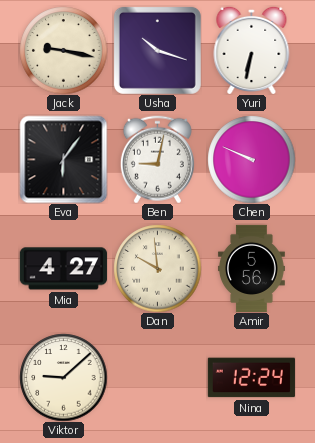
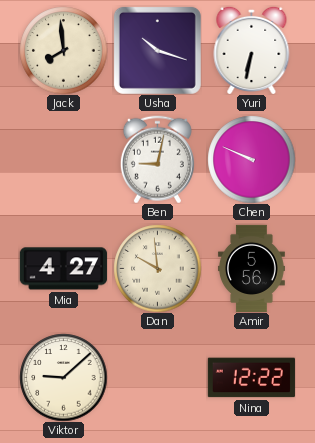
Jack: 9:17 -> 7:59 (63, 50)
Eva: 6:06 -> none (63, 159)
Nina: 12:24 -> 12:22 (251, 378)
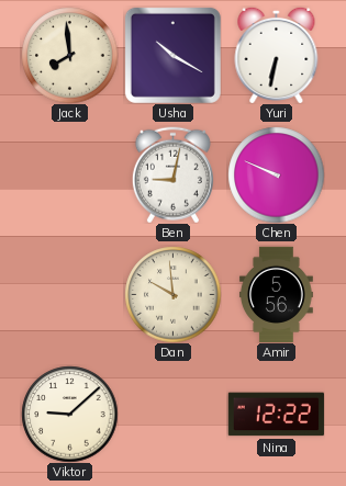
Usha: 10:18 -> 10:20 (172, 55)
Mia: 4:27 -> none (63, 269)
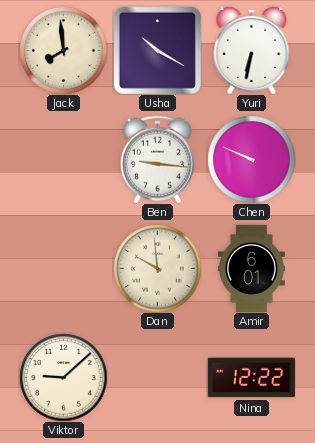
Ben: 9:02 -> 9:16 (157, 159)
Amir: 5:56 -> 6:01 (251, 268)
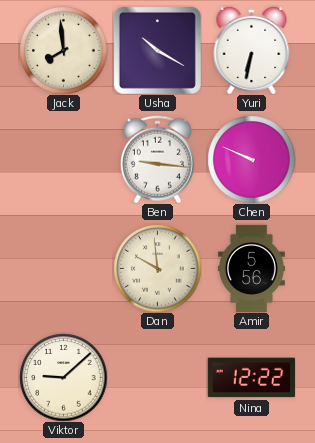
Amir: 6:01 -> 5:56 (251, 268)
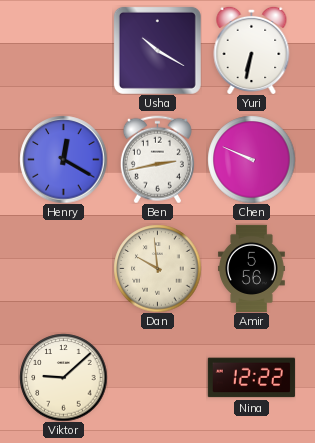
Jack: 7:59 -> none (63, 50)
Henry: none -> 12:20 (63, 159)
Ben: 9:16 -> 2:43 (157, 159)
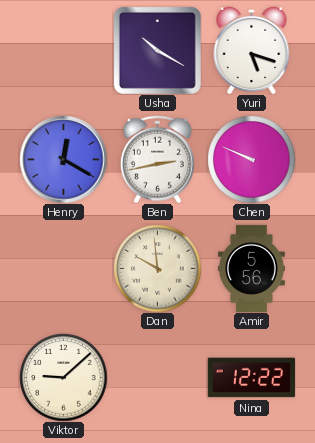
Yuri: 6:32 -> 5:18 (252, 50)
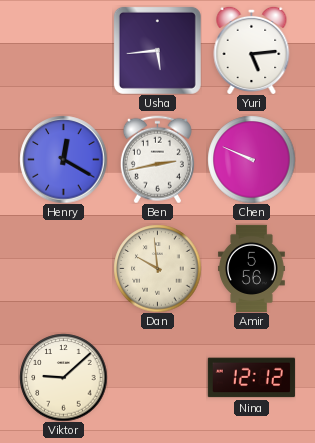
Usha: 10:20 -> 5:44 (157, 50)
Yuri: 5:18 -> 5:14 (252, 50)
Nina: 12:22 -> 12:12 (251, 378)
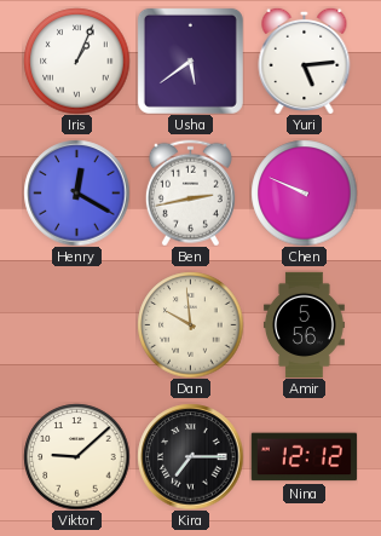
Iris: none -> 1:04 (76, 60)
Usha: 5:44 -> 5:39 (190, 60)
Kira: none -> 7:15 (190, 456)
